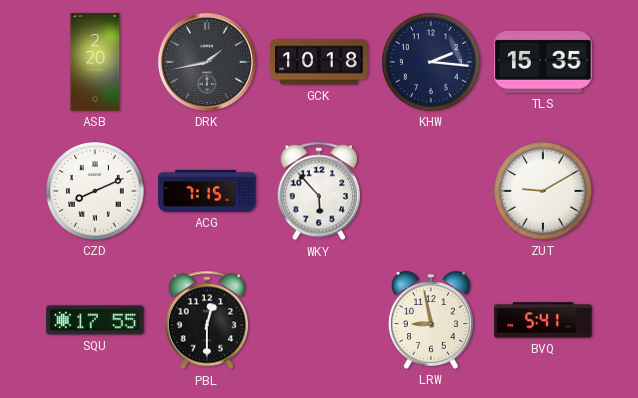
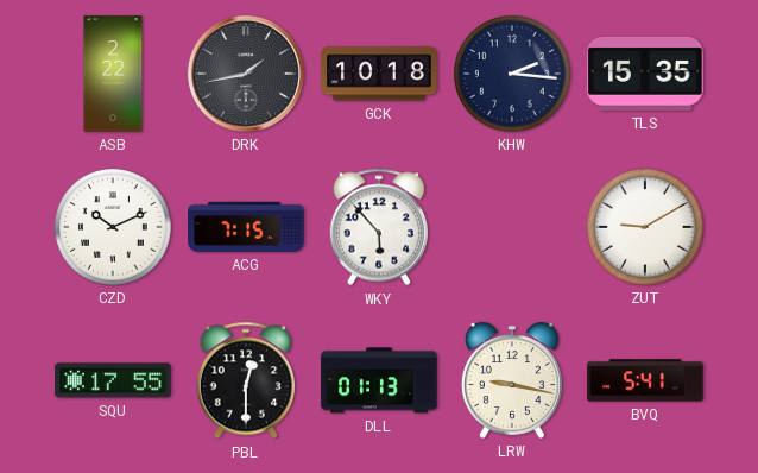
ASB: 2:20 -> 2:22 (113, 74)
CZD: 8:11 -> 10:11 (113, 227)
DLL: none -> 01:13 (379, 380)
LRW: 8:58 -> 9:17 (512, 380)
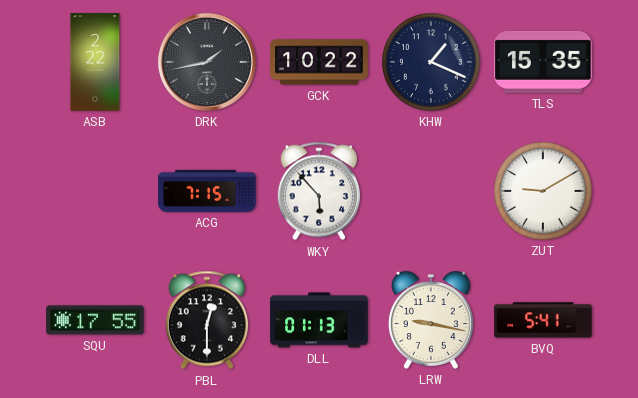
GCK: 10:18 -> 10:22 (319, 62)
KHW: 2:16 -> 1:19 (431, 62)
CZD: 10:11 -> none (113, 227)
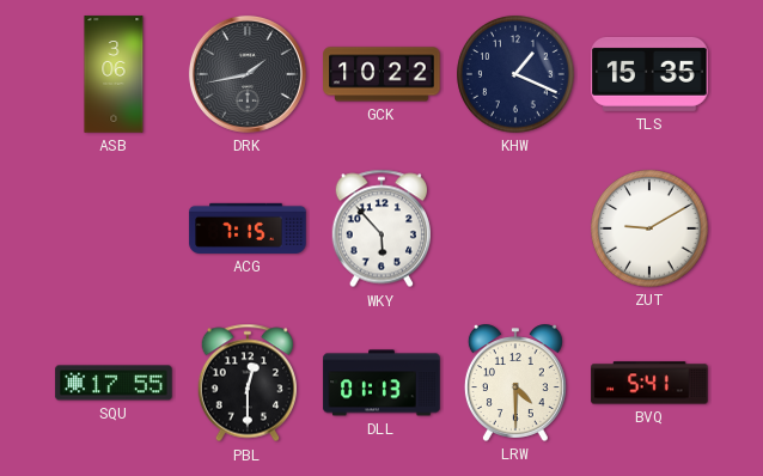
ASB: 2:22 -> 3:06 (114, 74)
LRW: 9:17 -> 4:30 (515, 383)
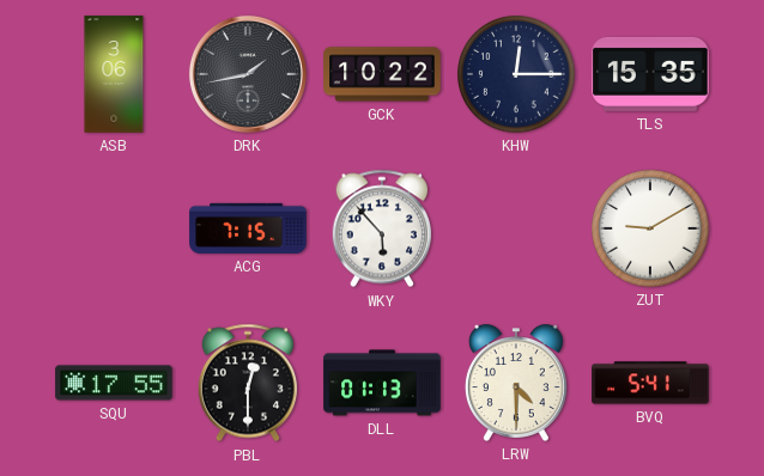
KHW: 1:19 -> 12:15 (516, 74)
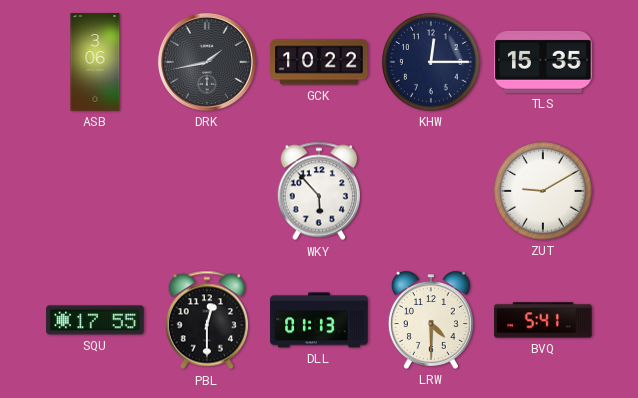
ACG: 7:15 -> none (248, 228)
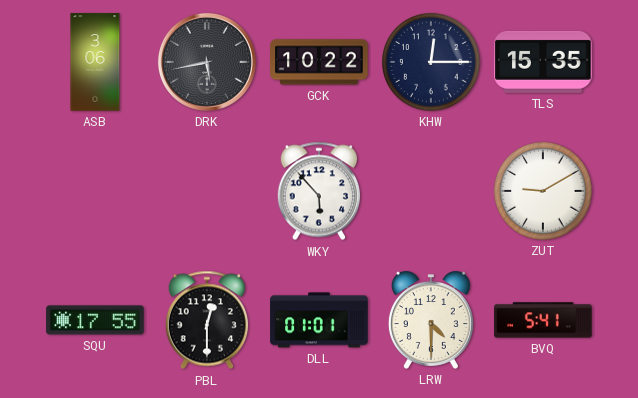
DRK: 1:43 -> 5:43 (207, 62)
DLL: 01:13 -> 01:01 (319, 320)
